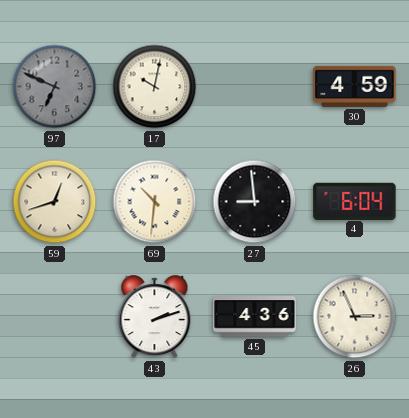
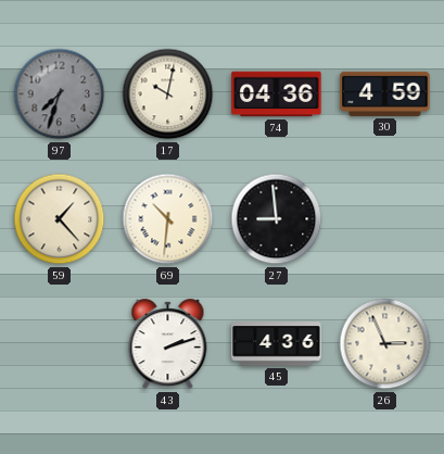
97: 6:49 -> 7:33 (60, 94)
74: none -> 04:36 (277, 94)
59: 12:42 -> 1:23 (60, 219)
4: 6:04 -> none (355, 201)
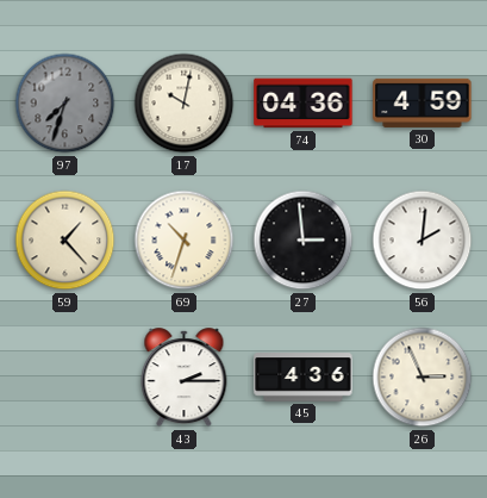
69: 10:31 -> 10:33 (185, 241)
27: 8:59 -> 2:59 (304, 241)
56: none -> 2:01 (423, 241)
43: 2:12 -> 2:15 (185, 378)
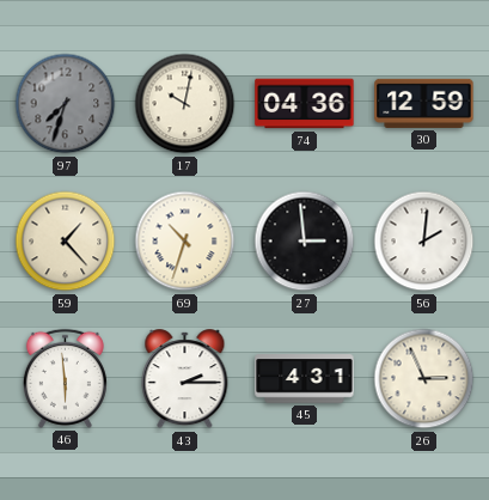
30: 4:59 -> 12:59 (424, 103)
46: none -> 5:59 (65, 378)
45: 4:36 -> 4:31 (305, 379)
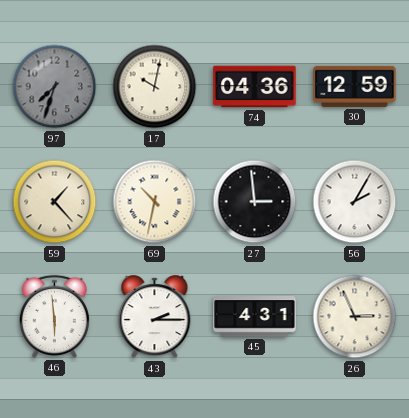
69: 10:33 -> 10:32 (155, 202)
56: 2:01 -> 2:05 (355, 202)
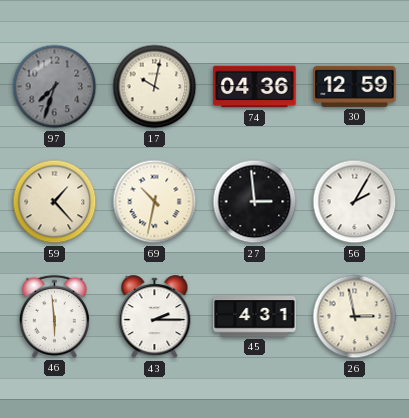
26: 2:56 -> 2:58 (355, 317)
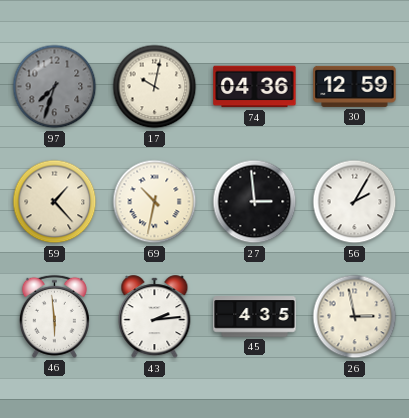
43: 2:15 -> 2:14 (155, 317)
45: 4:31 -> 4:35 (255, 317)
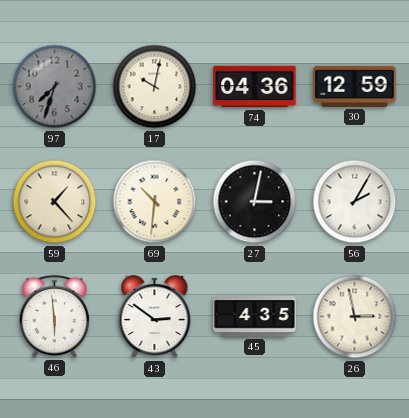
69: 10:32 -> 10:31 (155, 202)
27: 2:59 -> 3:02 (255, 202)
43: 2:14 -> 2:51 (155, 317)
